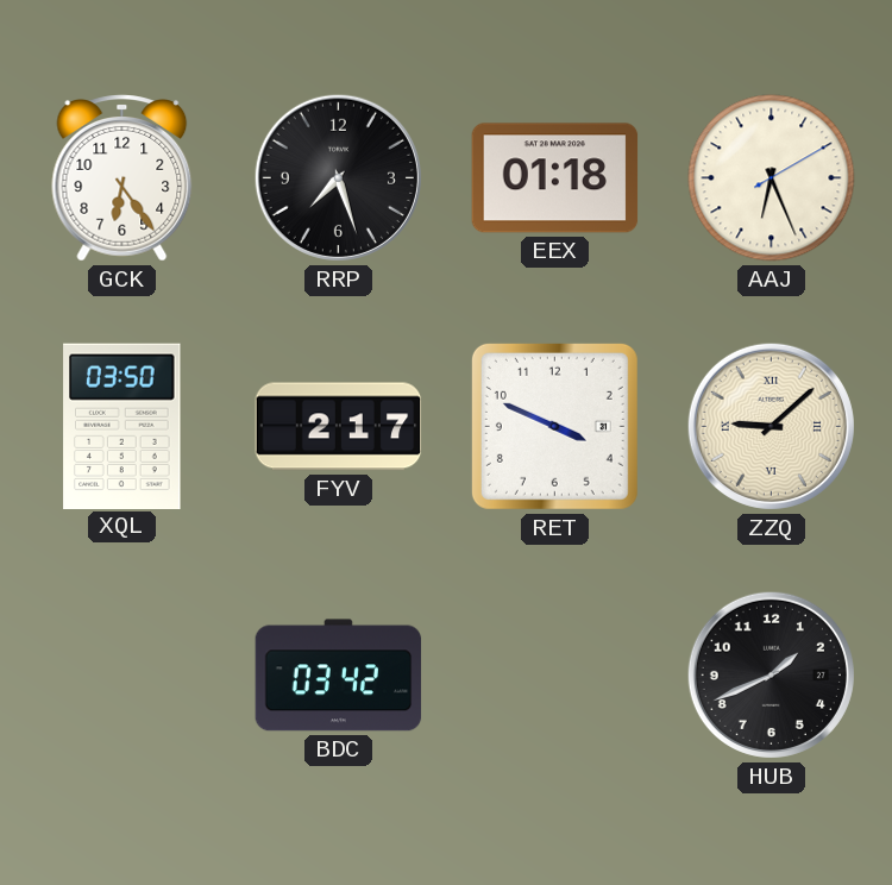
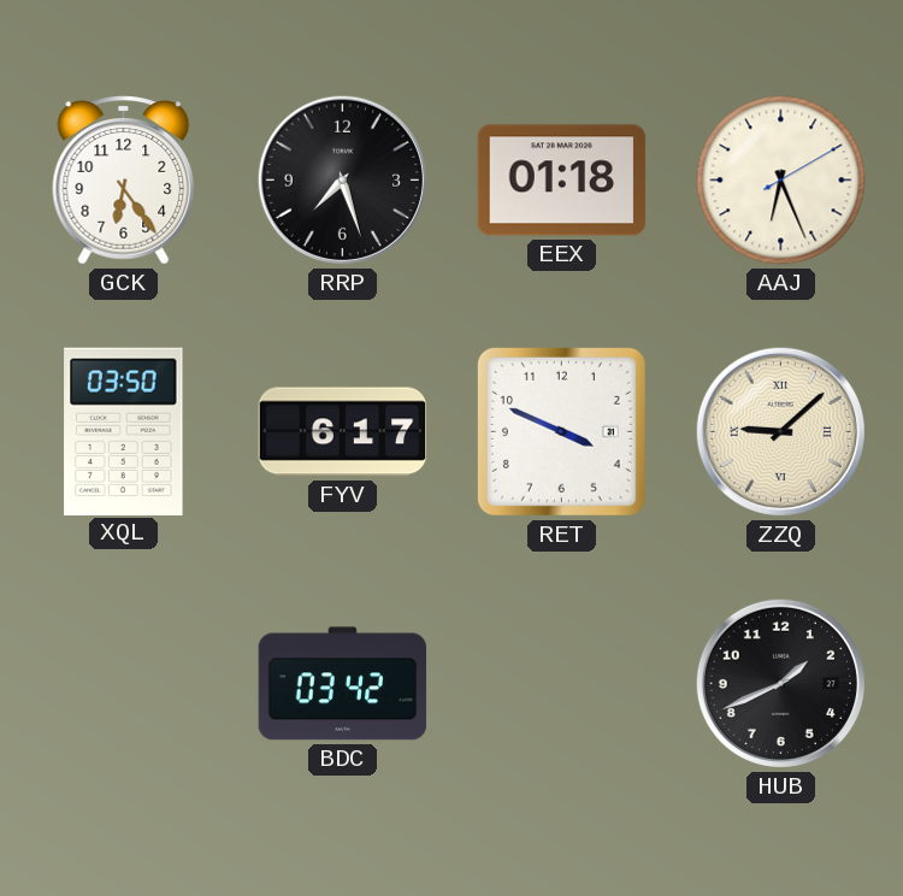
FYV: 2:17 -> 6:17 (343, 432)
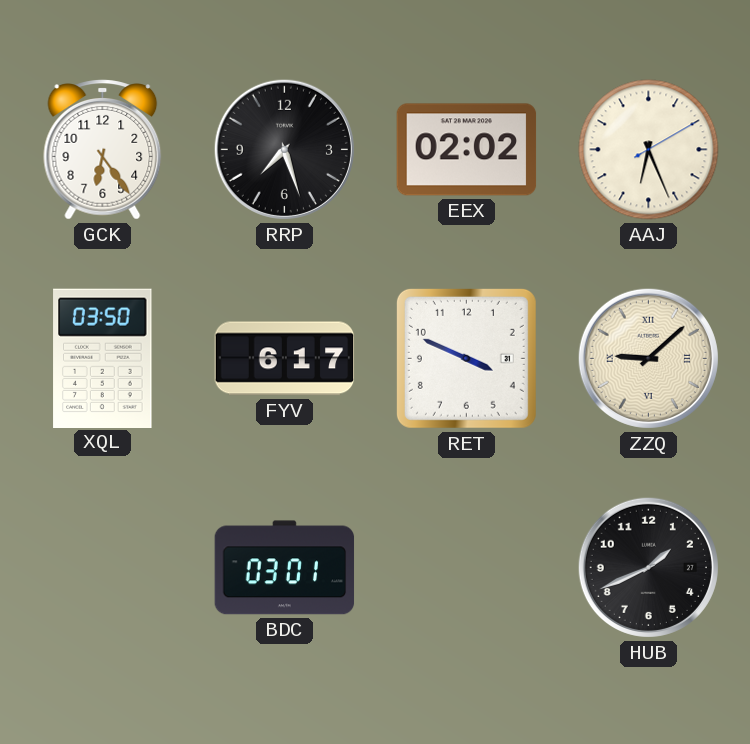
EEX: 01:18 -> 02:02 (467, 150)
BDC: 03:42 -> 03:01 (285, 568)
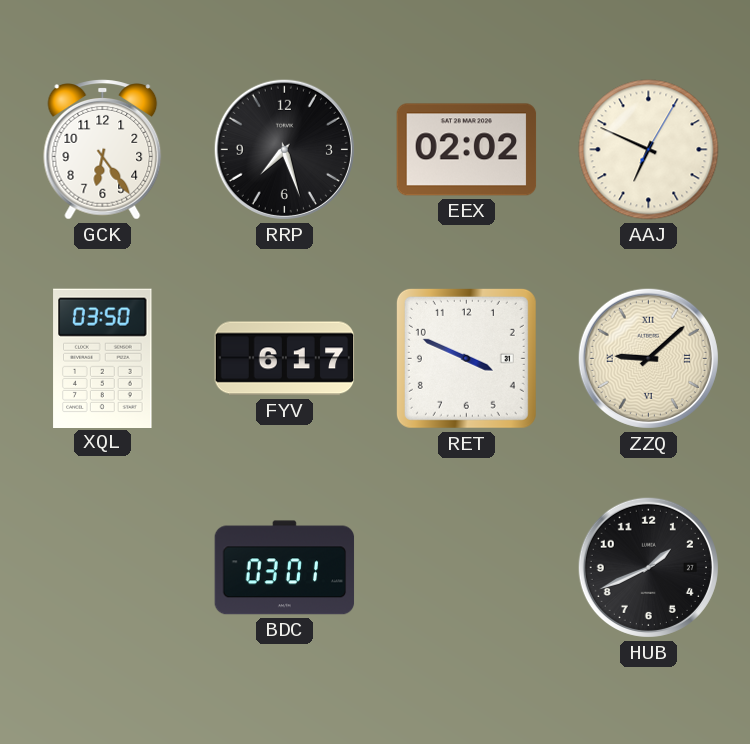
AAJ: 6:26 -> 6:49 (649, 150)
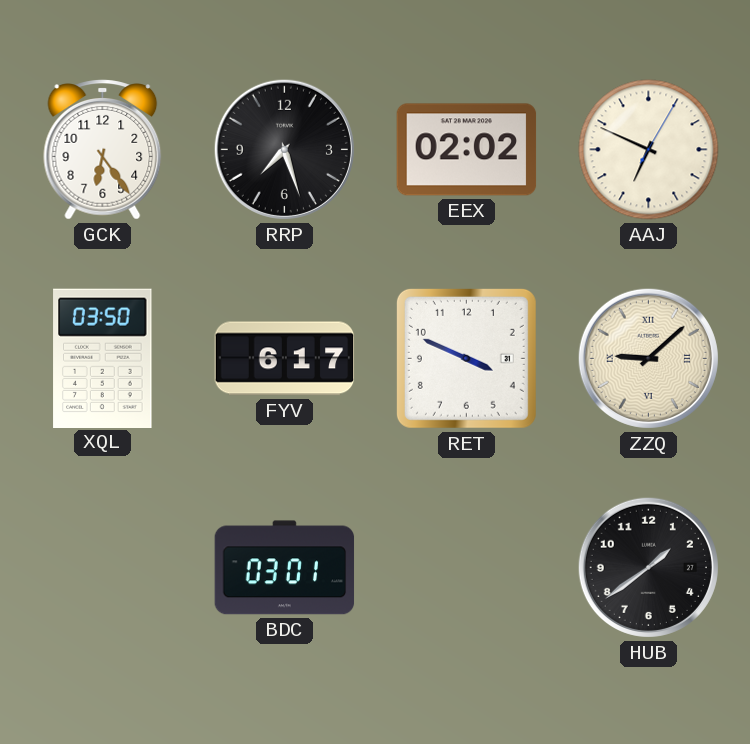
HUB: 1:41 -> 1:39 (648, 567)
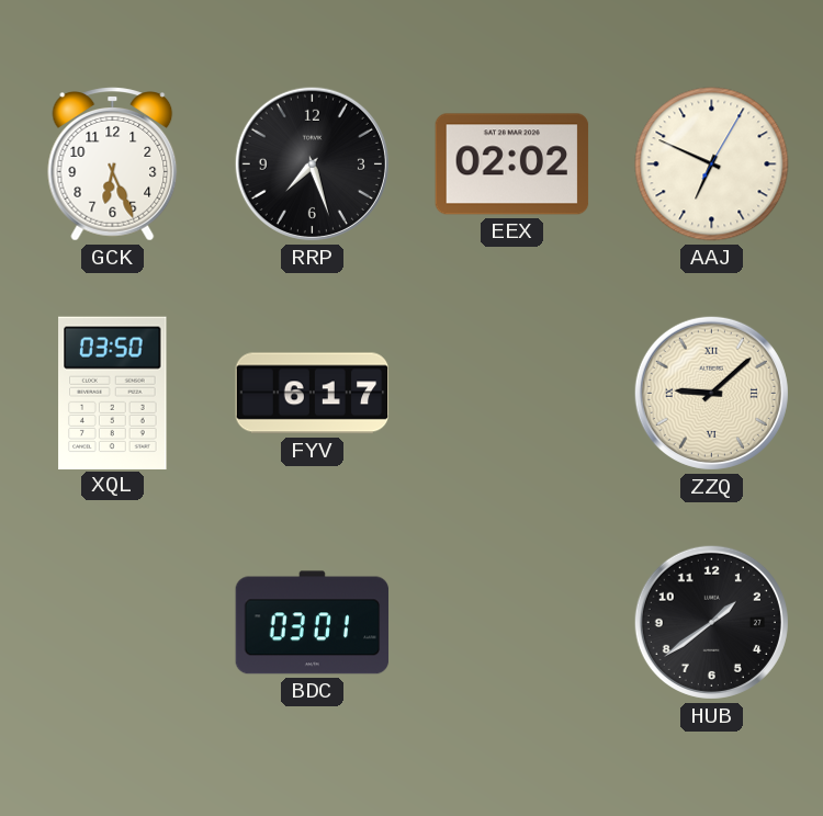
GCK: 6:24 -> 6:26 (113, 165)
RET: 3:49 -> none (466, 358)
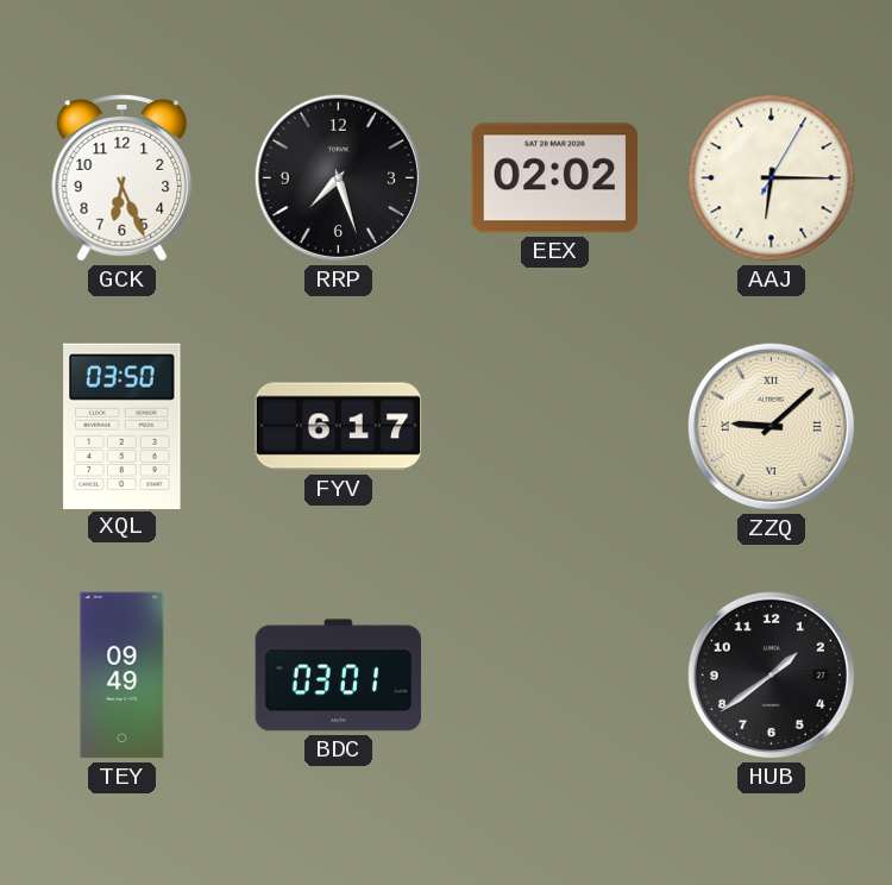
AAJ: 6:49 -> 6:15 (772, 178)
TEY: none -> 09:49 (123, 676)
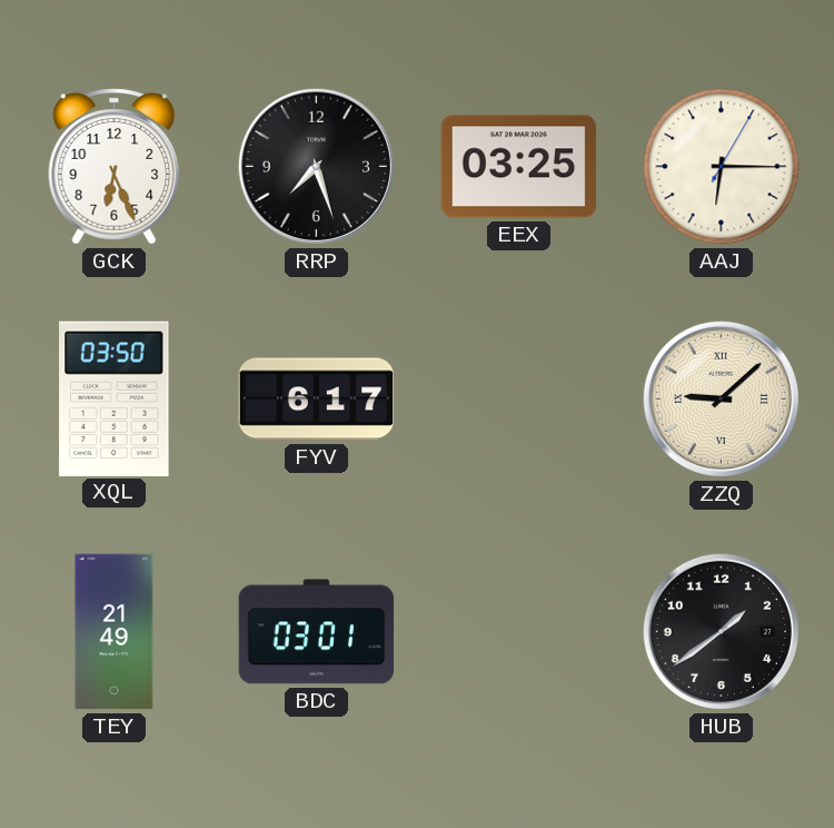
EEX: 02:02 -> 03:25 (519, 167)
TEY: 09:49 -> 21:49 (115, 632)
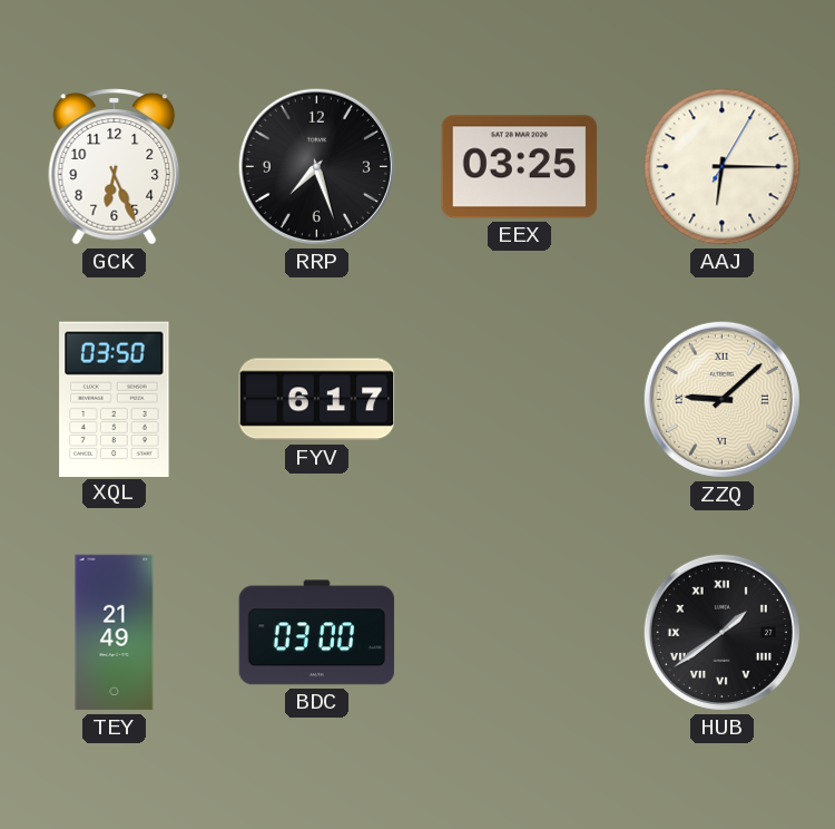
BDC: 03:01 -> 03:00 (317, 633)
HUB numerals: Arabic -> Roman (721, 632)
